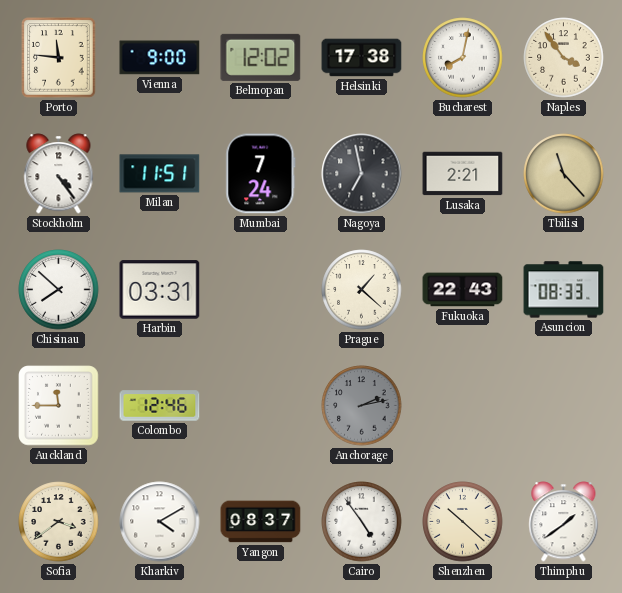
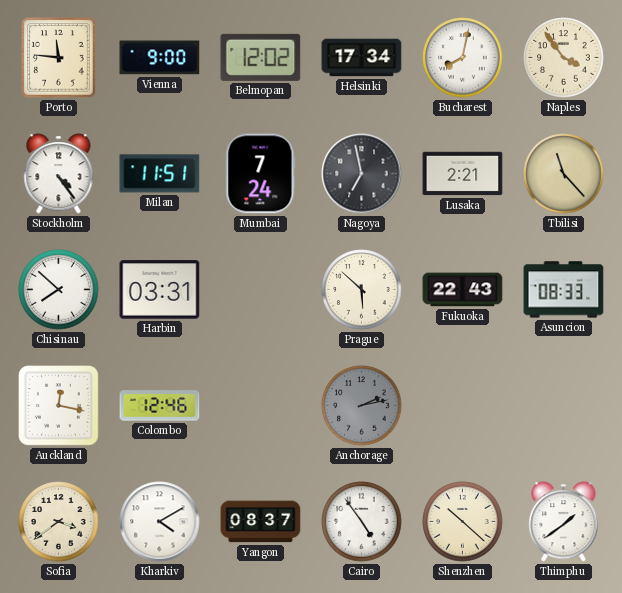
Helsinki: 17:38 -> 17:34 (362, 58)
Prague: 1:22 -> 5:52 (362, 290)
Auckland: 11:45 -> 12:17 (59, 406)
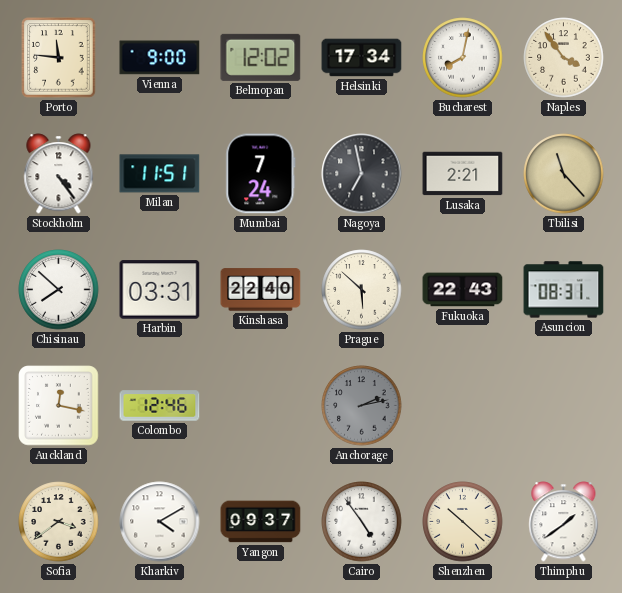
Kinshasa: none -> 22:40 (261, 290)
Asuncion: 08:33 -> 08:31 (564, 290)
Yangon: 08:37 -> 09:37 (261, 522)
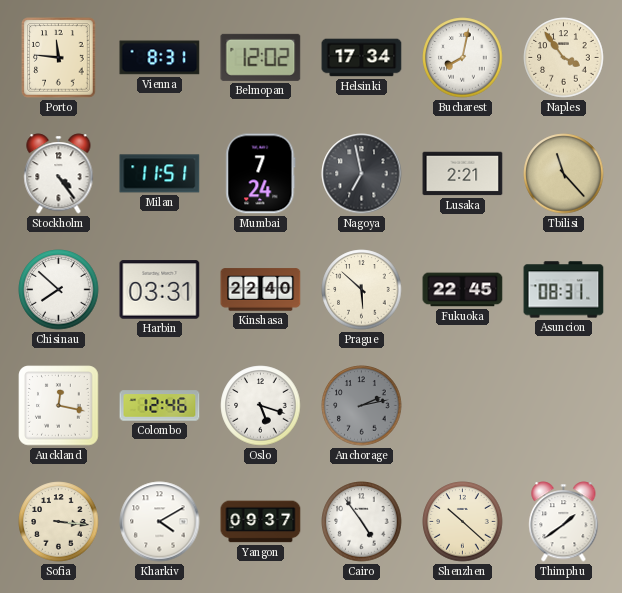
Vienna: 9:00 -> 8:31 (160, 58)
Fukuoka: 22:43 -> 22:45 (463, 290)
Oslo: none -> 5:18 (261, 406)
Sofia: 3:39 -> 3:16 (59, 522)
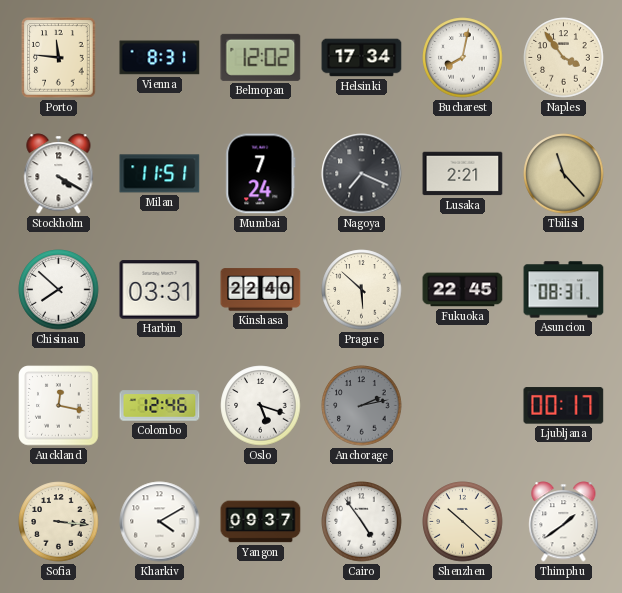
Stockholm: 4:24 -> 4:20 (59, 174)
Nagoya: 6:58 -> 7:19 (362, 174)
Ljubljana: none -> 00:17 (564, 406)
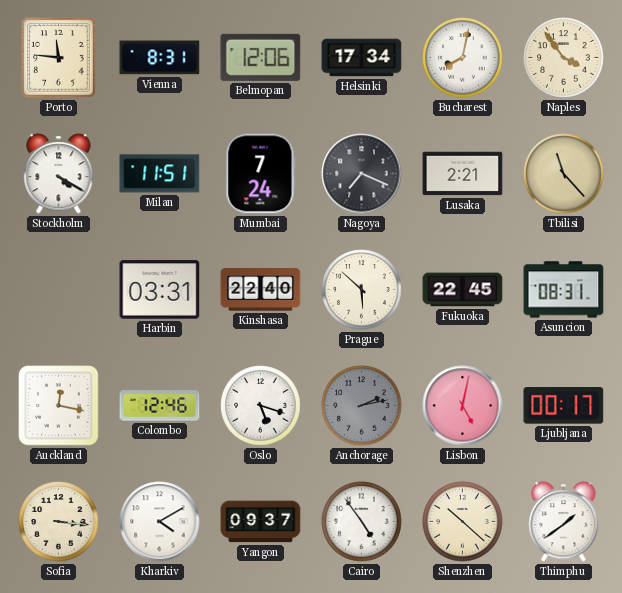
Belmopan: 12:02 -> 12:06 (261, 57)
Chisinau: 7:52 -> none (59, 290)
Lisbon: none -> 5:02 (463, 406)
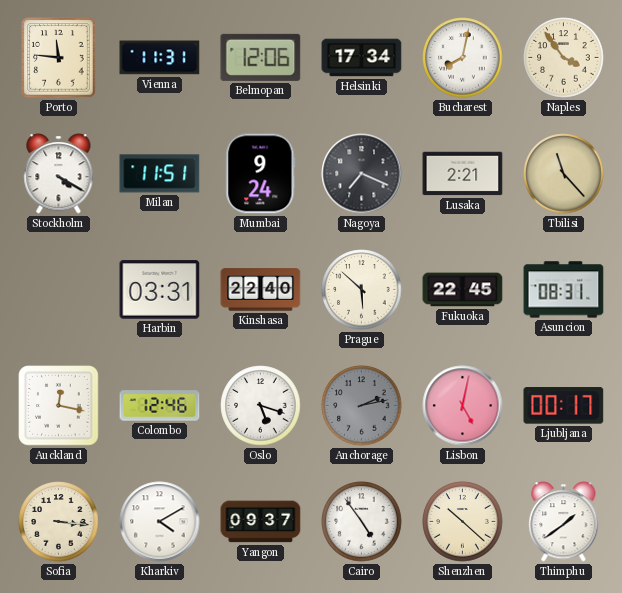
Vienna: 8:31 -> 11:31 (160, 58)
Mumbai: 7:24 -> 9:24 (261, 174)
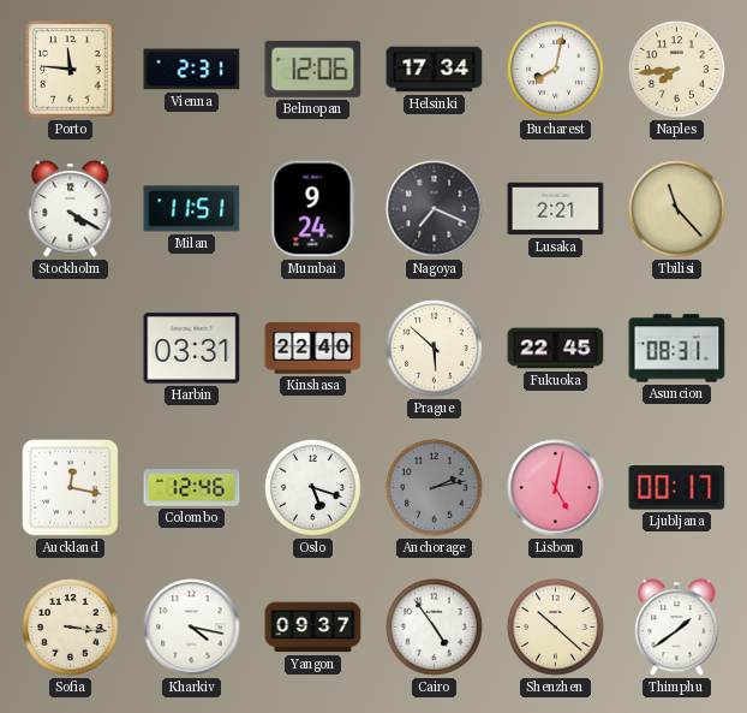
Vienna: 11:31 -> 2:31 (192, 70)
Naples: 3:54 -> 7:44 (677, 70)
Kharkiv: 4:10 -> 4:17 (192, 628)
